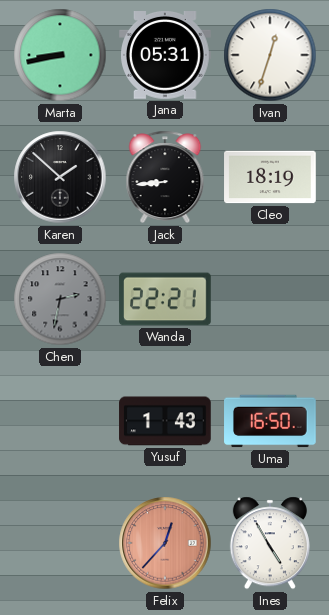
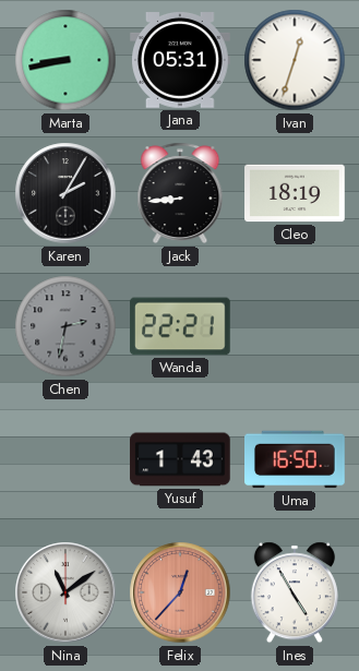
Karen: 1:52 -> 2:05 (65, 193)
Nina: none -> 11:09 (65, 592)
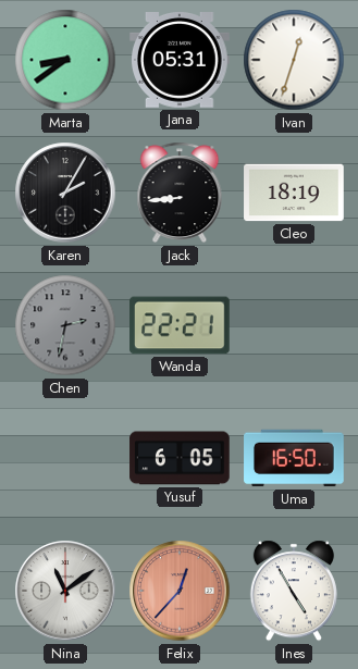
Marta: 8:43 -> 8:39 (65, 60)
Yusuf: 1:43 -> 6:05 (180, 458)
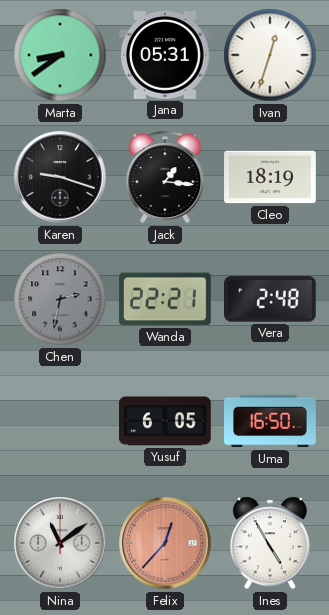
Karen: 2:05 -> 9:18 (60, 177)
Jack: 8:44 -> 1:16 (165, 177)
Vera: none -> 2:48 (271, 299)
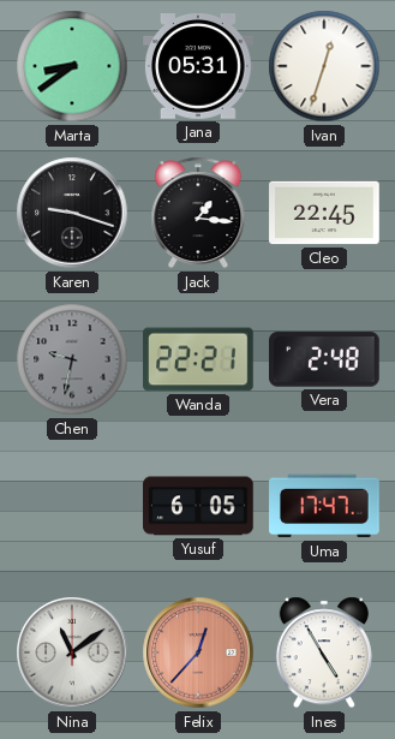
Cleo: 18:19 -> 22:45 (324, 213)
Chen: 2:32 -> 9:32 (72, 359)
Uma: 16:50 -> 17:47 (324, 506)
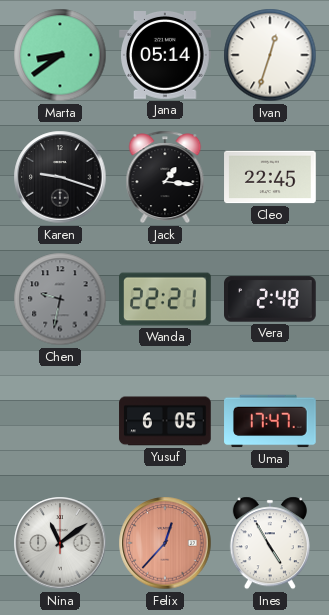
Jana: 05:31 -> 05:14 (166, 56)
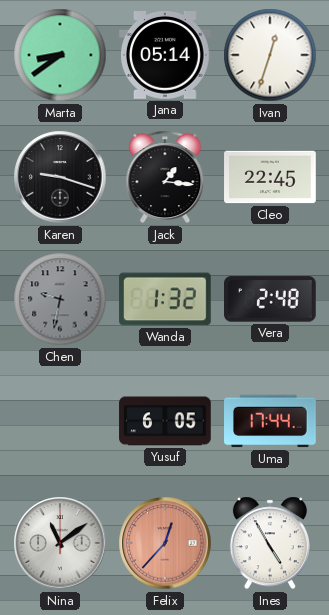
Wanda: 22:21 -> 1:32 (165, 299)
Uma: 17:47 -> 17:44 (270, 421)
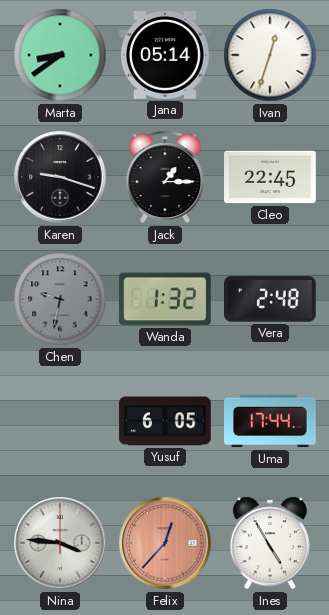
Jack: 1:16 -> 1:15 (165, 177)
Nina: 11:09 -> 3:46 (60, 543)
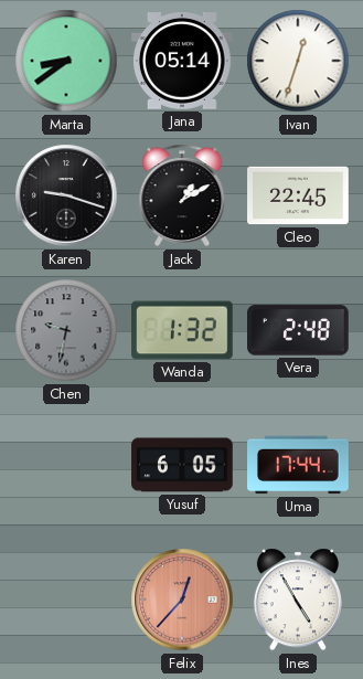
Jack: 1:15 -> 1:10 (182, 195)
Nina: 3:46 -> none (60, 543)
